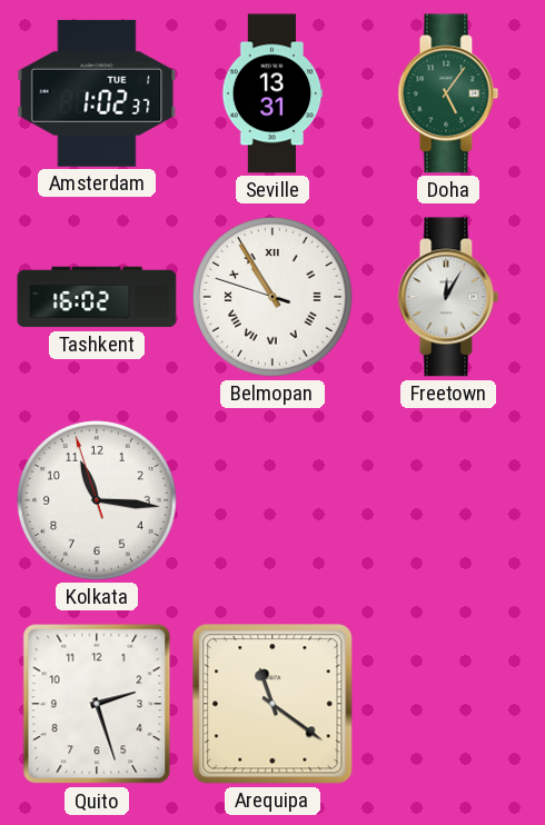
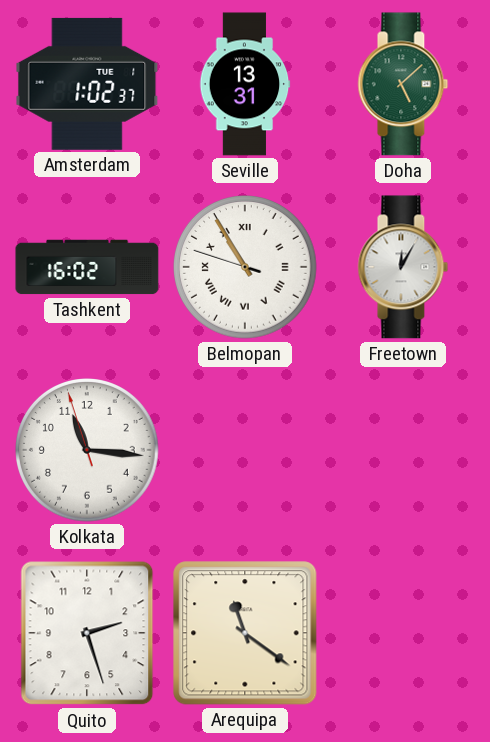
Doha: 5:06 -> 5:08 (403, 84)
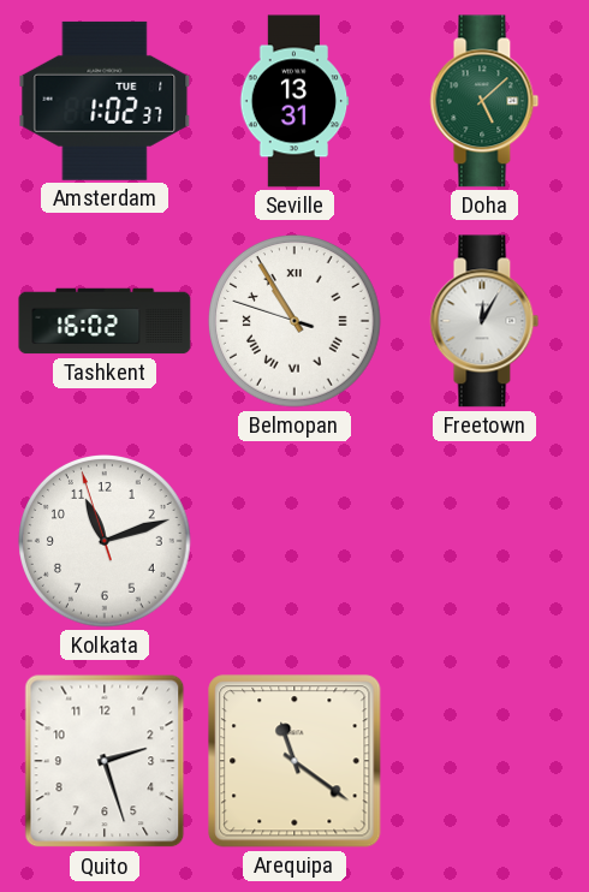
Kolkata: 11:15 -> 11:11 (106, 542)
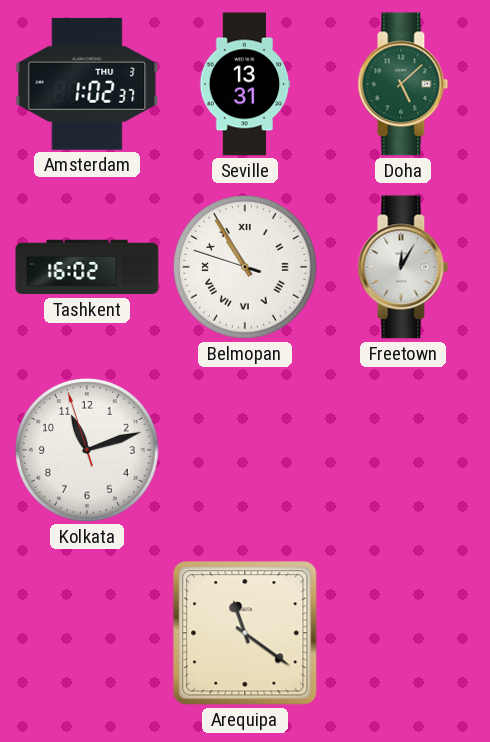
Amsterdam date: TUE 1 -> THU 3 (87, 84)
Quito: 2:27 -> none (105, 761)
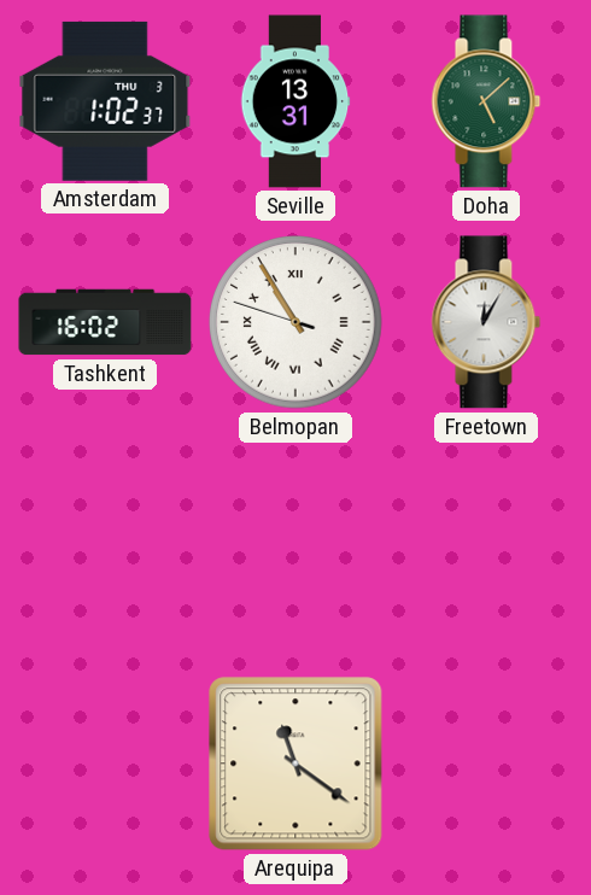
Kolkata: 11:11 -> none (88, 451)
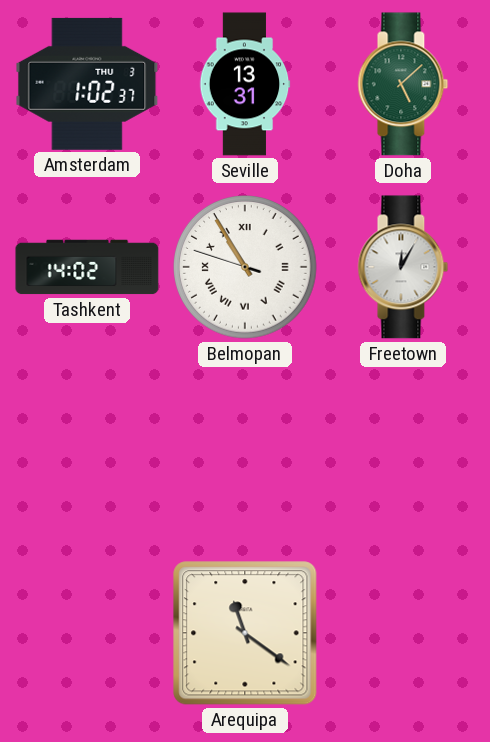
Tashkent: 16:02 -> 14:02 (87, 267)
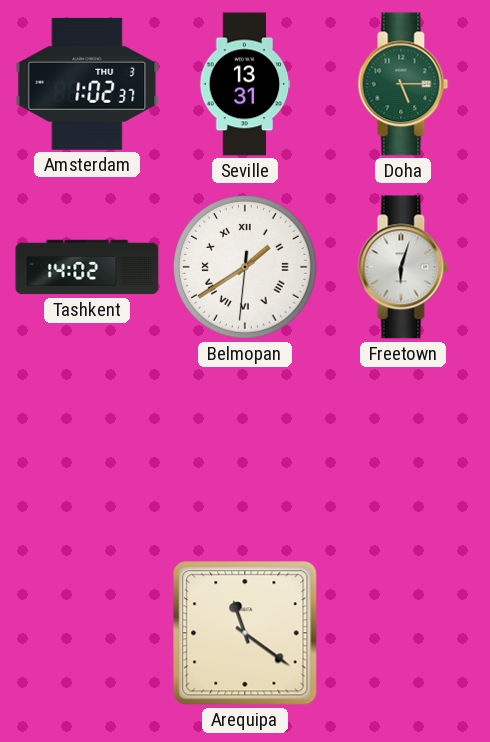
Doha: 5:08 -> 5:15 (403, 84)
Belmopan: 10:54 -> 1:39 (246, 268)
Freetown: 12:05 -> 6:03 (403, 267)
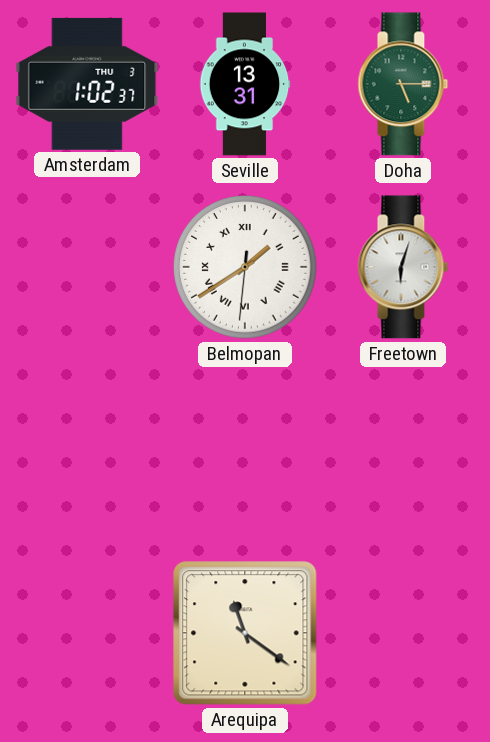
Tashkent: 14:02 -> none (87, 267)
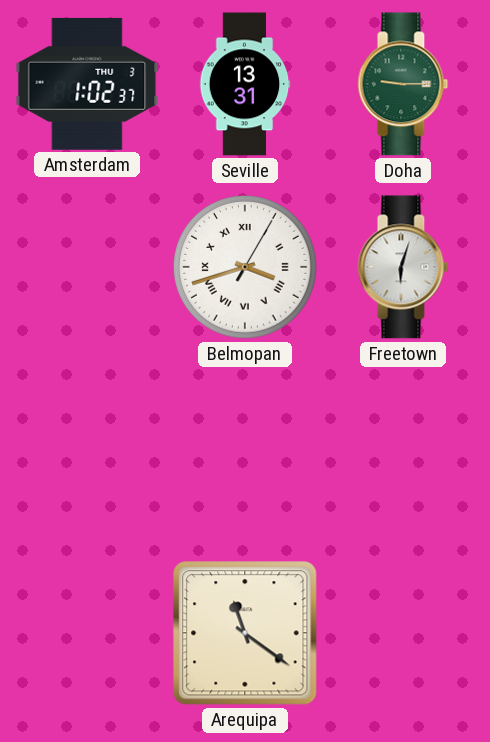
Doha: 5:15 -> 9:15 (403, 84)
Belmopan: 1:39 -> 3:42 (246, 268)
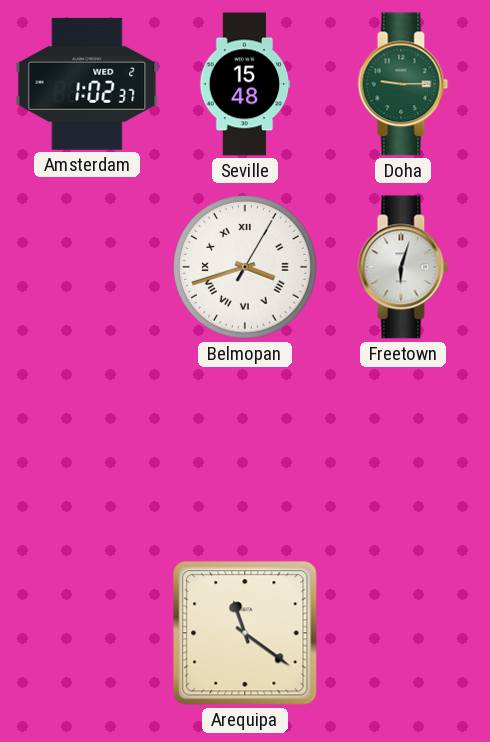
Amsterdam date: THU 3 -> WED 2 (87, 84)
Seville: 13:31 -> 15:48 (245, 84)
